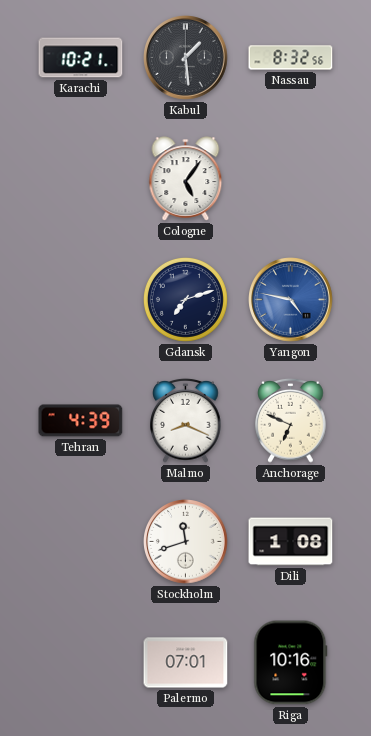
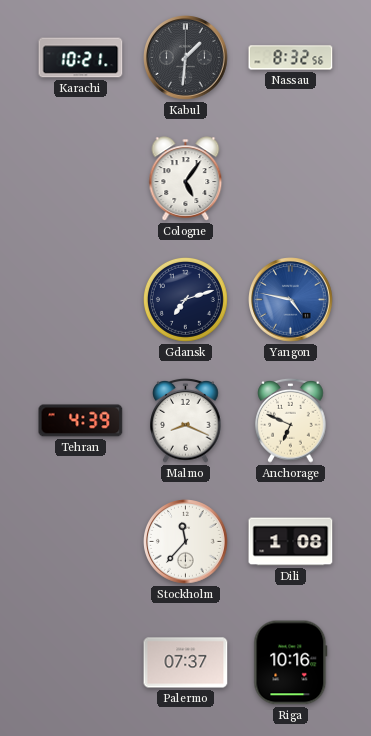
Kabul: 1:29 -> 1:31 (186, 58)
Stockholm: 11:42 -> 11:37 (186, 542)
Palermo: 07:01 -> 07:37 (186, 663)
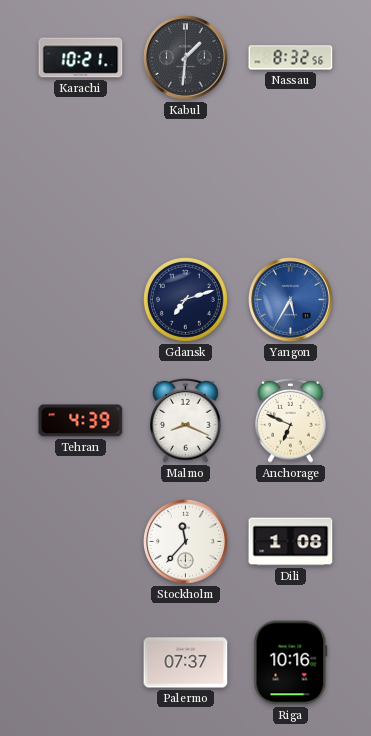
Cologne: 5:06 -> none (186, 179)
Yangon: 4:47 -> 5:35 (291, 300)
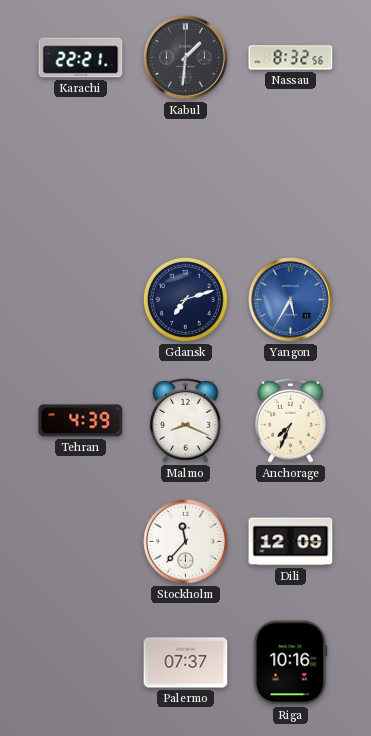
Karachi: 10:21 -> 22:21 (81, 58)
Anchorage: 6:49 -> 7:34 (291, 420)
Dili: 1:08 -> 12:09 (291, 542)
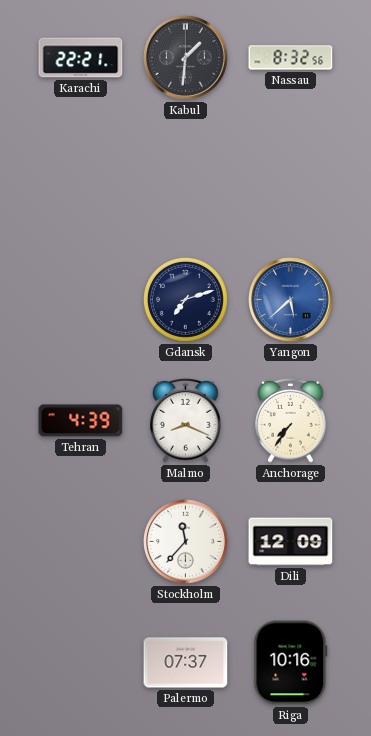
Yangon: 5:35 -> 5:38 (291, 300)
Anchorage: 7:34 -> 7:36 (291, 420)
